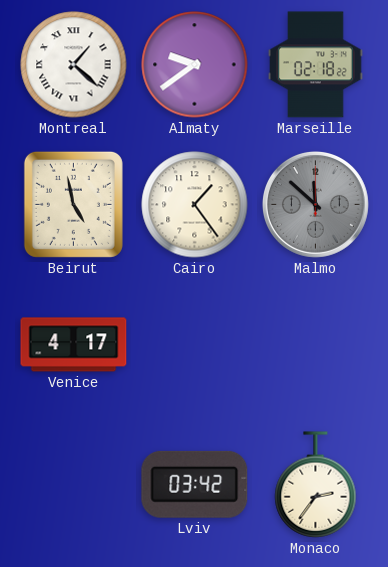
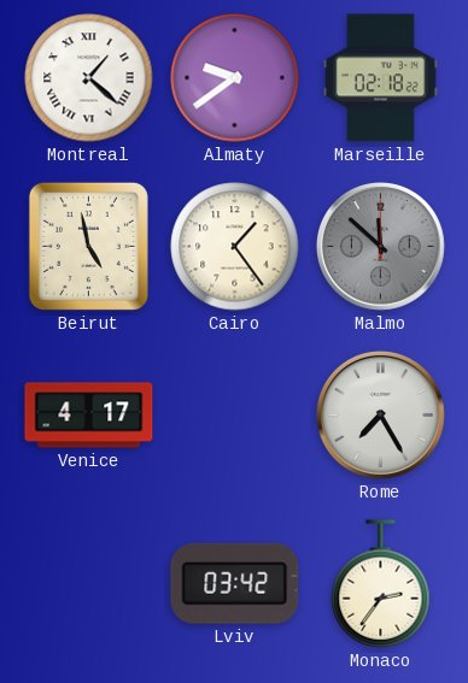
Rome: none -> 7:25 (380, 414)
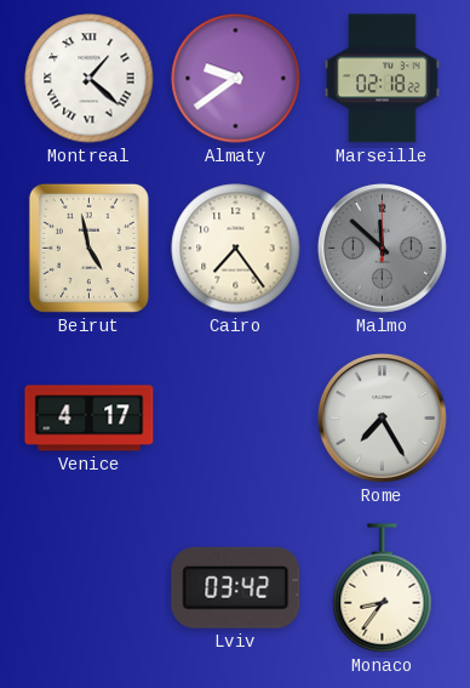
Cairo: 1:24 -> 7:24 (236, 249)
Monaco: 2:36 -> 8:36 (383, 589)
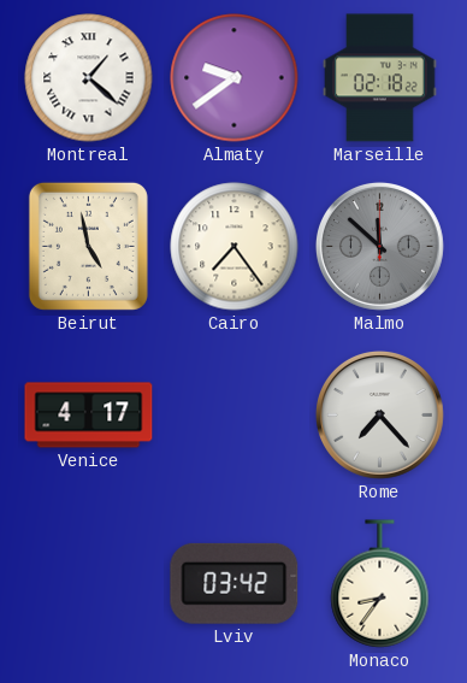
Rome: 7:25 -> 7:23 (379, 414)
